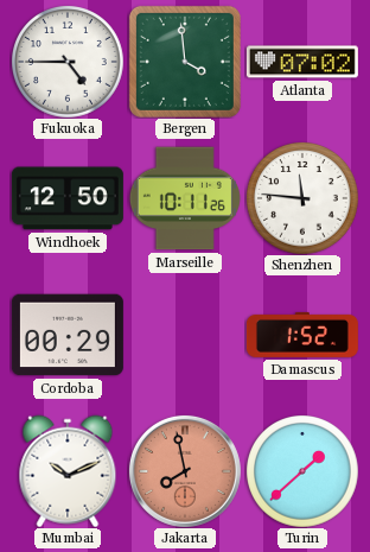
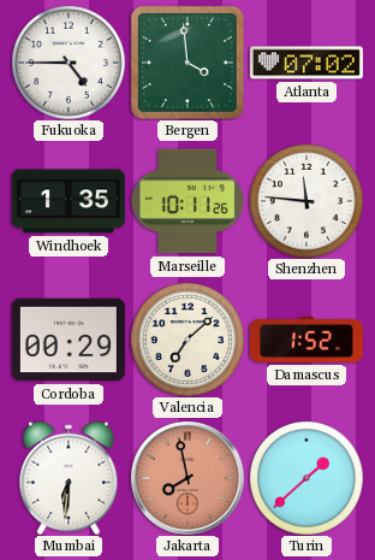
Windhoek: 12:50 -> 1:35 (69, 201)
Valencia: none -> 7:08 (187, 340)
Mumbai: 10:11 -> 6:31 (69, 478)
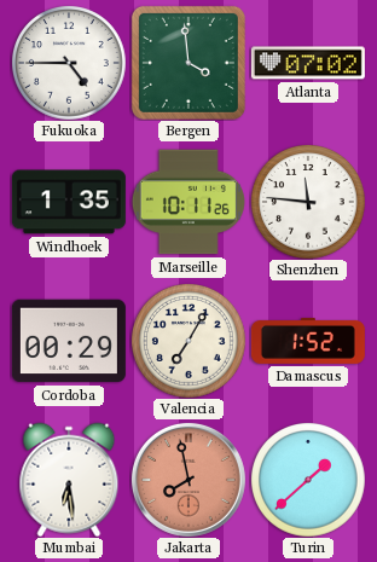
Valencia: 7:08 -> 7:05 (188, 341)
Mumbai: 6:31 -> 6:29 (69, 480)
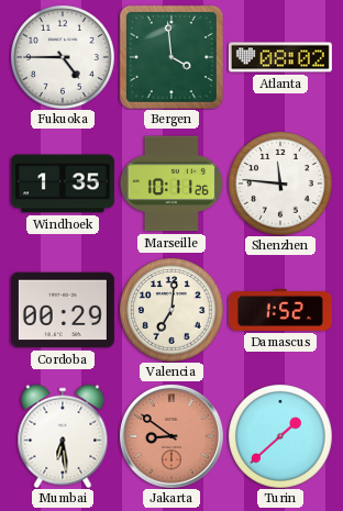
Atlanta: 07:02 -> 08:02 (280, 57)
Valencia: 7:05 -> 7:01 (171, 310)
Jakarta: 7:58 -> 8:51 (171, 436)
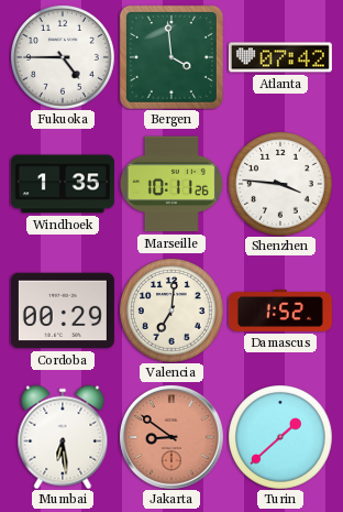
Atlanta: 08:02 -> 07:42 (280, 57)
Shenzhen: 11:46 -> 3:46 (280, 184)
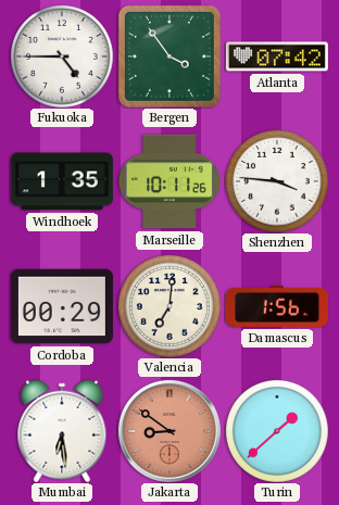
Bergen: 3:59 -> 3:54 (169, 56)
Damascus: 1:52 -> 1:56 (277, 306)
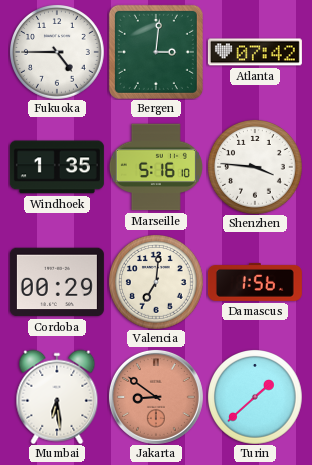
Bergen: 3:54 -> 3:01 (156, 52)
Marseille: 10:11 -> 5:16 (156, 167)
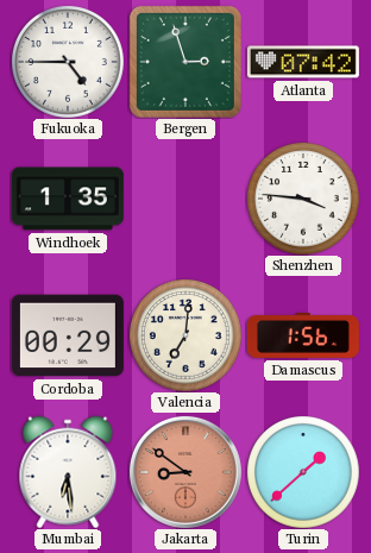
Bergen: 3:01 -> 2:57 (185, 62)
Marseille: 5:16 -> none (156, 167)
